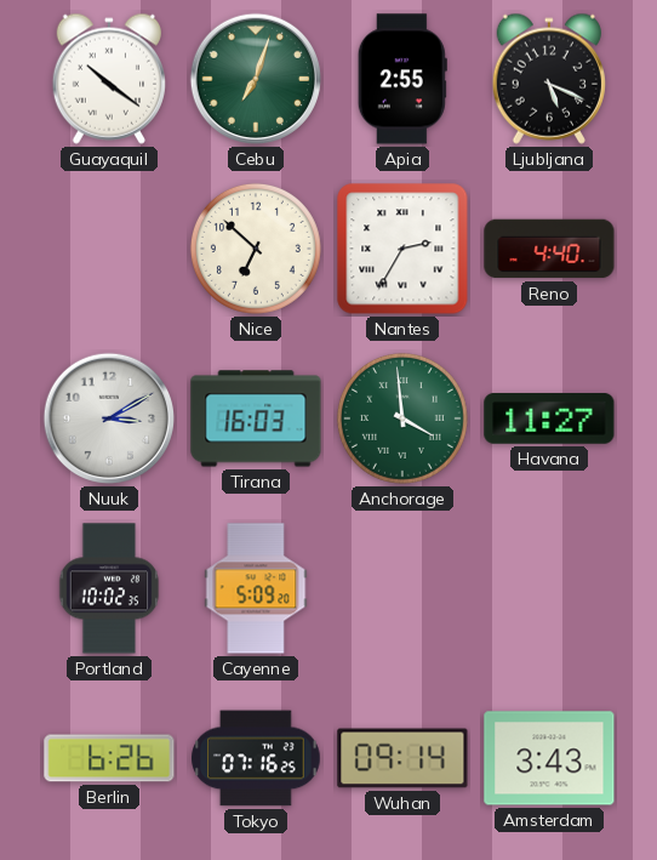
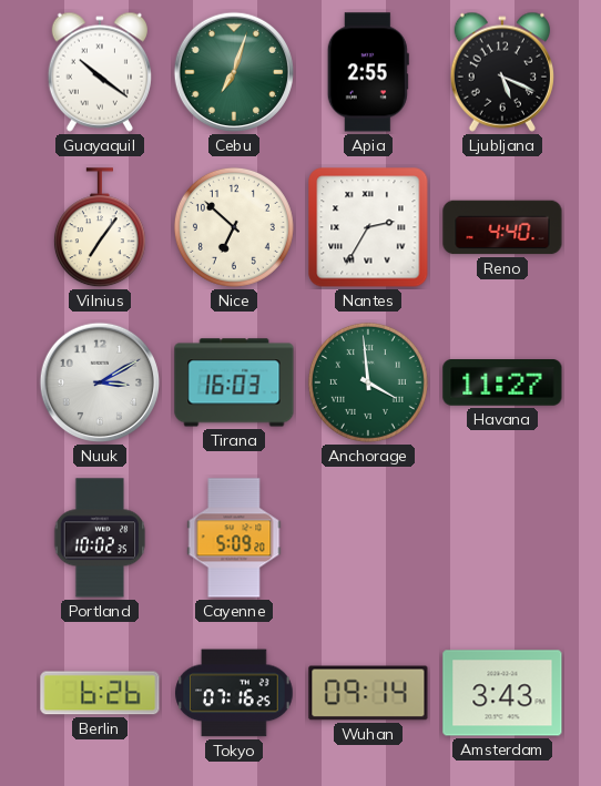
Vilnius: none -> 7:06 (100, 228)
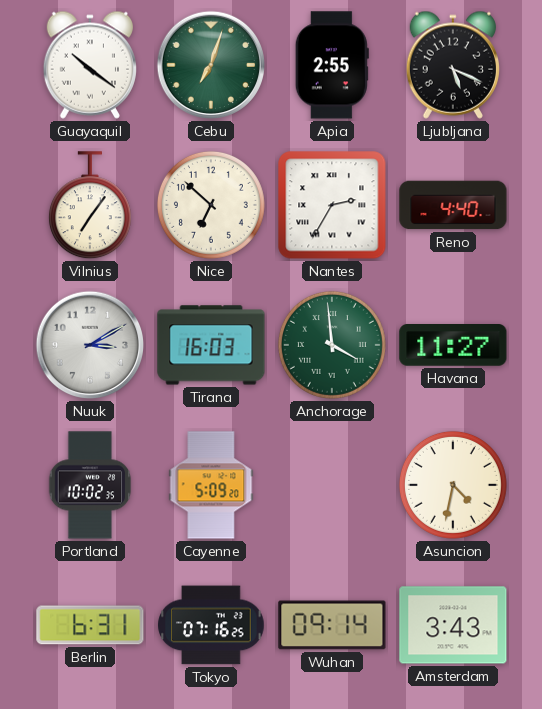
Asuncion: none -> 4:32 (453, 485)
Berlin: 6:26 -> 6:31 (90, 625)
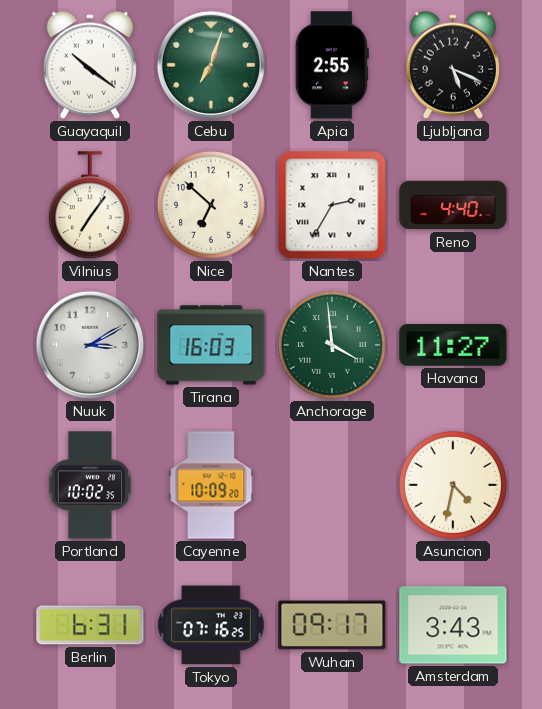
Cayenne: 5:09 -> 10:09 (211, 485)
Wuhan: 09:14 -> 09:17 (332, 625)
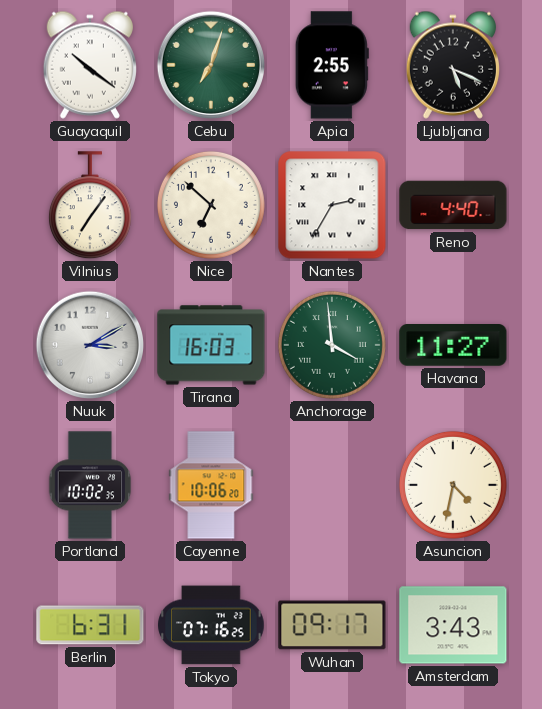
Cayenne: 10:09 -> 10:06 (211, 485)
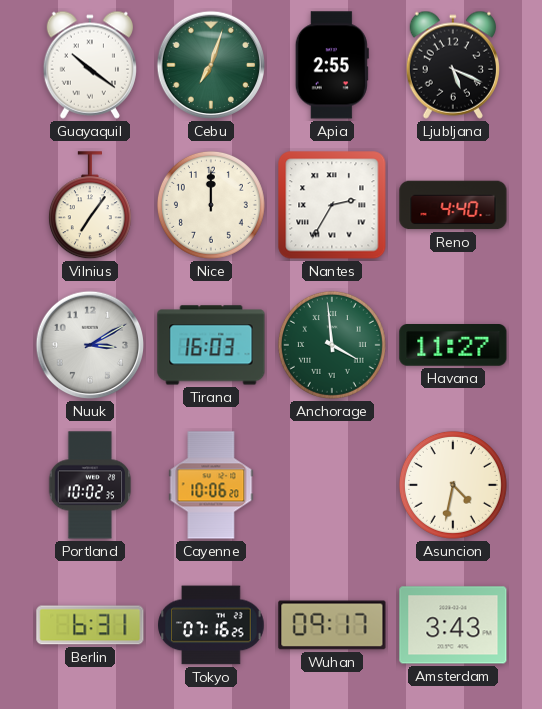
Nice: 6:52 -> 12:00 (211, 205)
